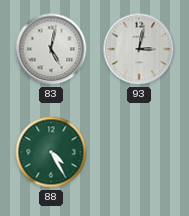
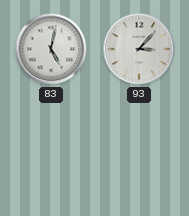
93: 3:02 -> 3:07 (139, 49)
88: 4:25 -> none (51, 152)
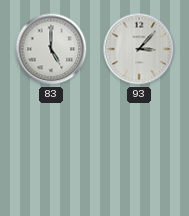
83: 5:02 -> 5:00 (51, 49)
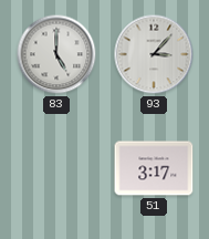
51: none -> 3:17 (154, 168)
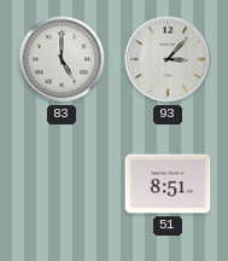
51: 3:17 -> 8:51 (168, 184)
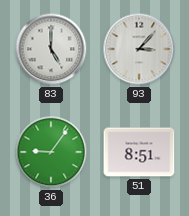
36: none -> 9:06 (51, 152)
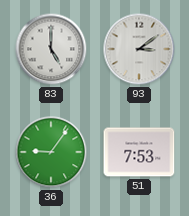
93: 3:07 -> 3:09 (139, 49)
51: 8:51 -> 7:53 (139, 152)
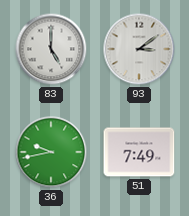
36: 9:06 -> 9:43 (51, 152)
51: 7:53 -> 7:49 (139, 152)
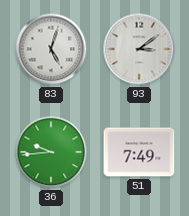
83: 5:00 -> 5:03 (51, 49)
36: 9:43 -> 9:44 (51, 152)
